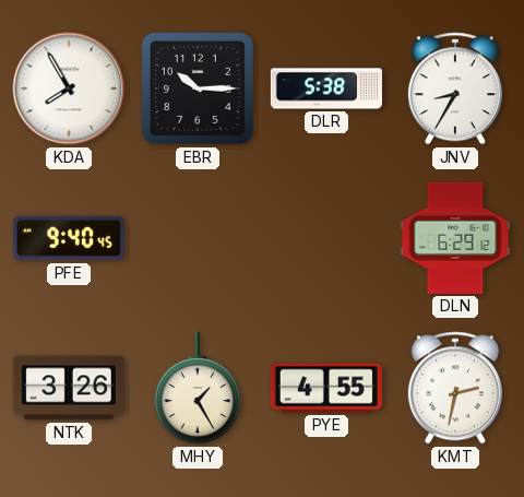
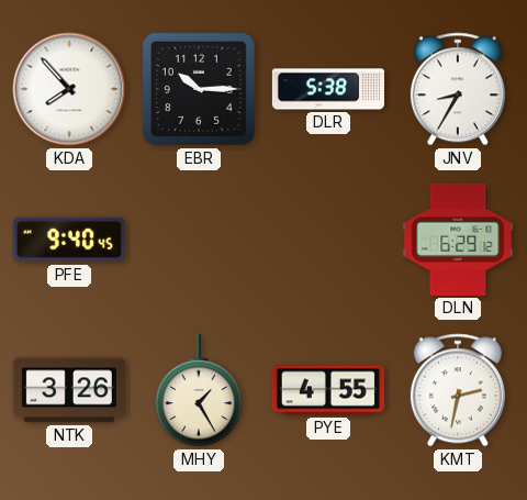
KDA: 7:55 -> 7:53 (69, 89)
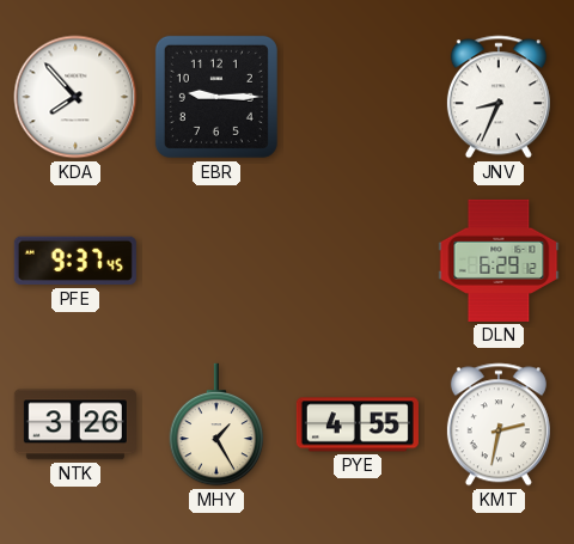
EBR: 10:15 -> 9:15 (216, 97)
DLR: 5:38 -> none (328, 89)
JNV: 8:35 -> 8:34 (499, 97)
PFE: 9:40 -> 9:37 (75, 261)
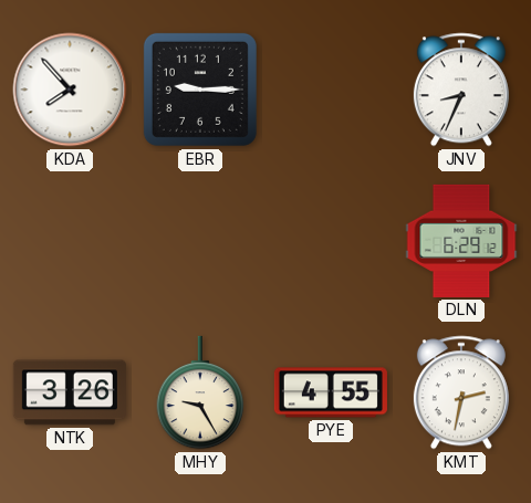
PFE: 9:37 -> none (75, 261)
MHY: 1:25 -> 9:25 (200, 392)
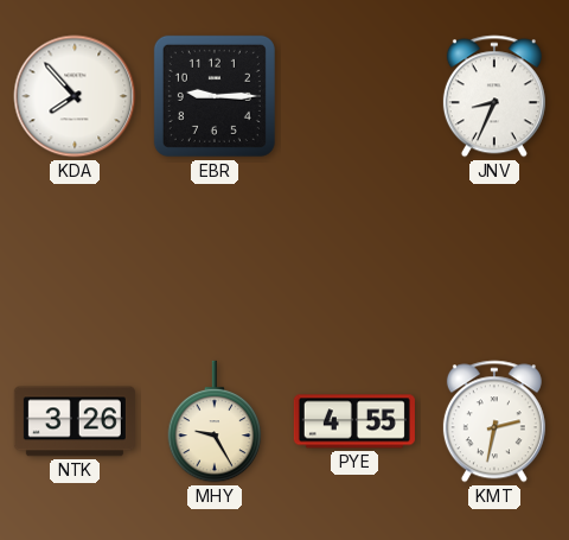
DLN: 6:29 -> none (461, 241)
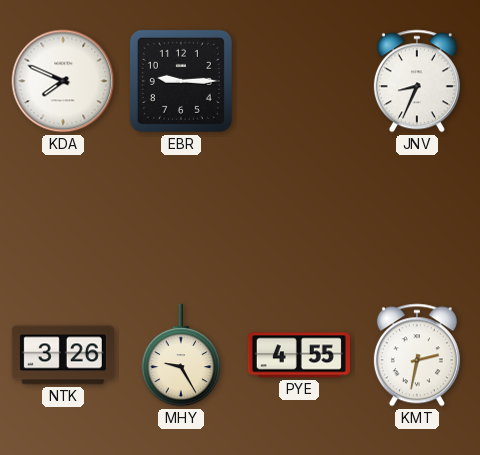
KDA: 7:53 -> 7:49 (63, 81)
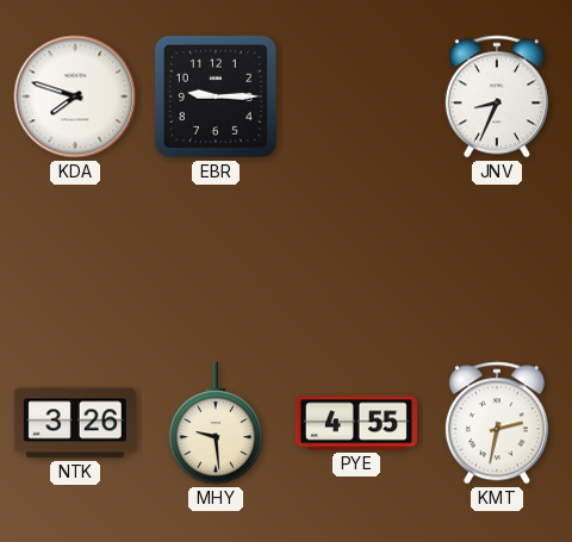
KDA: 7:49 -> 7:48 (75, 96)
MHY: 9:25 -> 9:29 (216, 423)
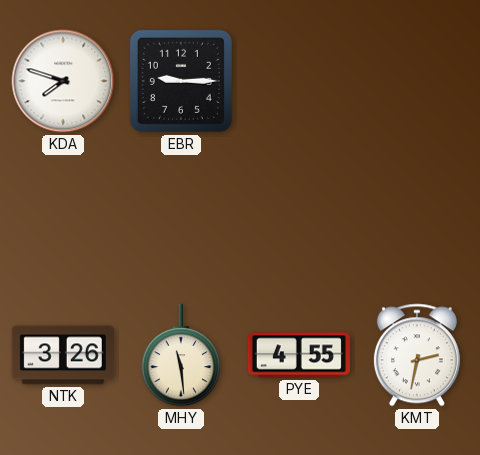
JNV: 8:34 -> none (497, 96)
MHY: 9:29 -> 11:29 (181, 355)
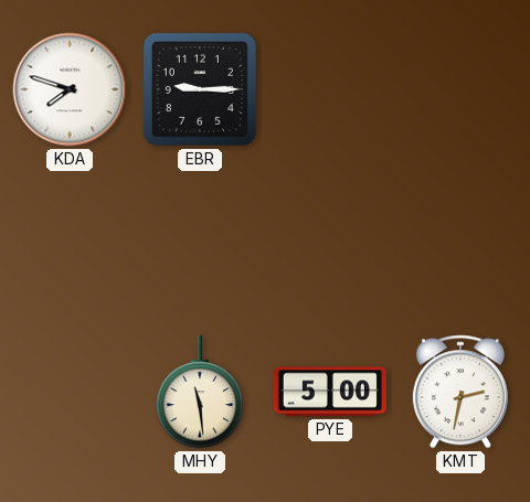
NTK: 3:26 -> none (63, 355)
PYE: 4:55 -> 5:00 (330, 392)
